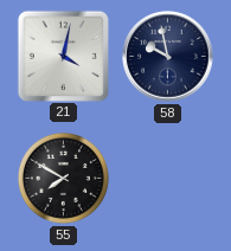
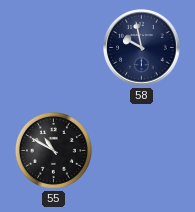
21: 4:02 -> none (63, 56)
55: 7:50 -> 10:50 (53, 150)
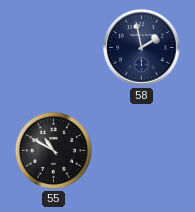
58: 9:58 -> 1:58 (142, 48)
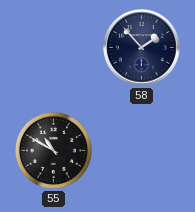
58: 1:58 -> 1:53 (142, 48)
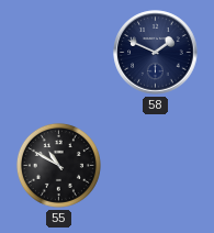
58: 1:53 -> 1:49 (156, 53)
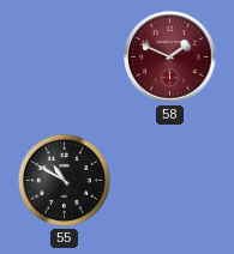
58 dial: navy -> burgundy (170, 58)
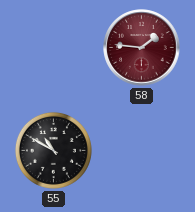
58: 1:49 -> 1:46 (142, 48)
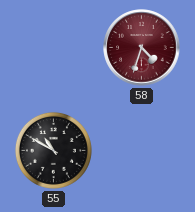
58: 1:46 -> 4:33 (142, 48)
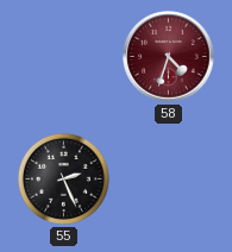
55: 10:50 -> 2:26 (63, 178)
